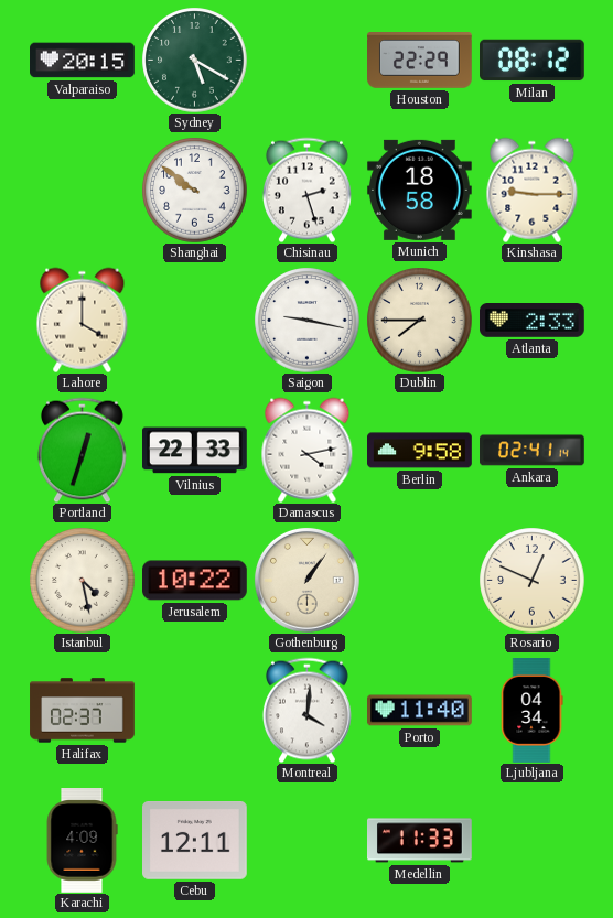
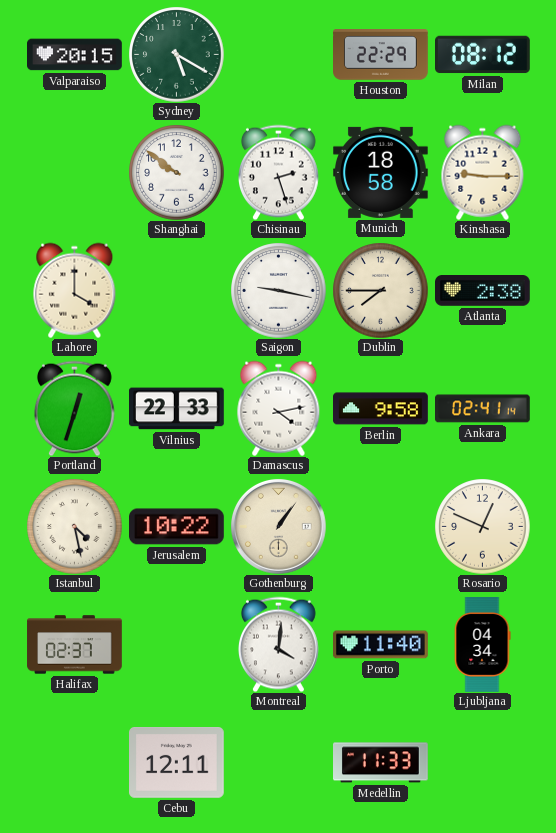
Atlanta: 2:33 -> 2:38 (483, 291)
Karachi: 4:09 -> none (82, 841)
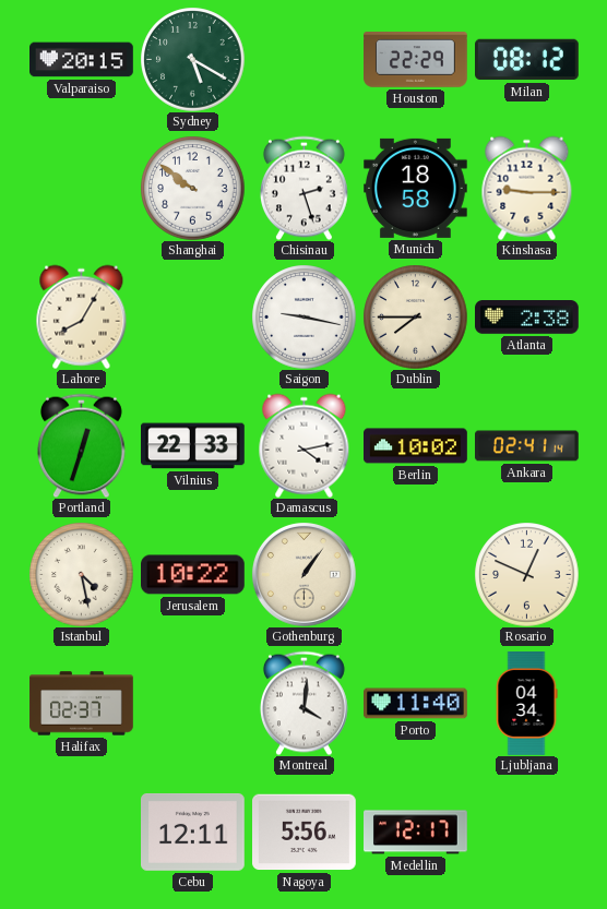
Lahore: 4:00 -> 8:05 (82, 316)
Berlin: 9:58 -> 10:02 (416, 446)
Nagoya: none -> 5:56 (305, 833)
Medellin: 11:33 -> 12:17 (416, 833)
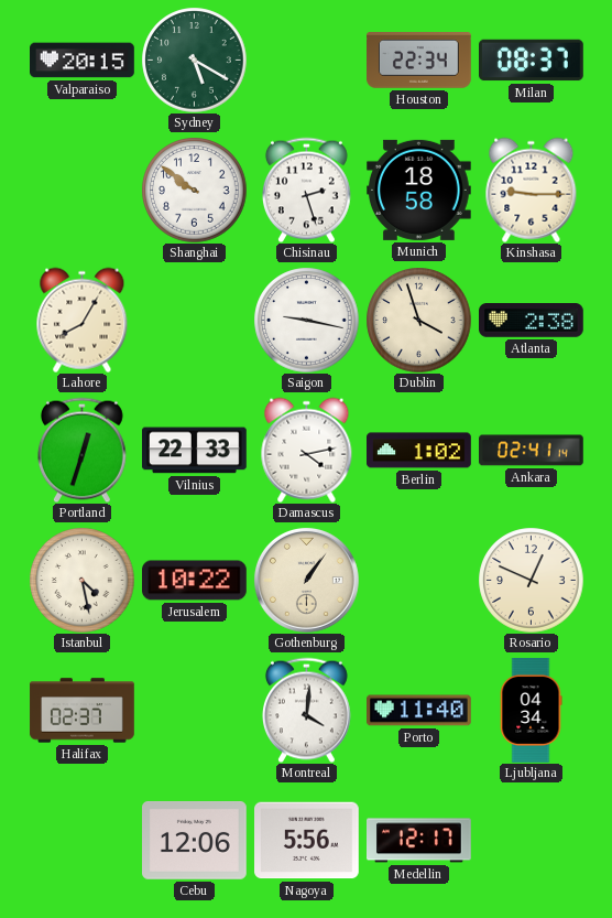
Houston: 22:29 -> 22:34 (419, 61)
Milan: 08:12 -> 08:37 (532, 61)
Dublin: 7:45 -> 3:57 (418, 320)
Berlin: 10:02 -> 1:02 (419, 451)
Cebu: 12:11 -> 12:06 (195, 841)
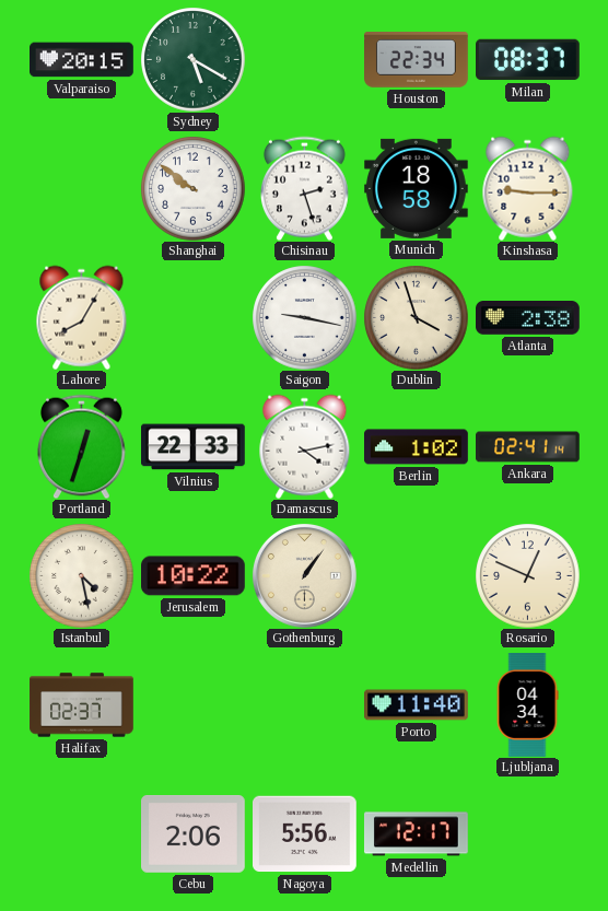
Montreal: 4:01 -> none (306, 710)
Cebu: 12:06 -> 2:06 (194, 834)
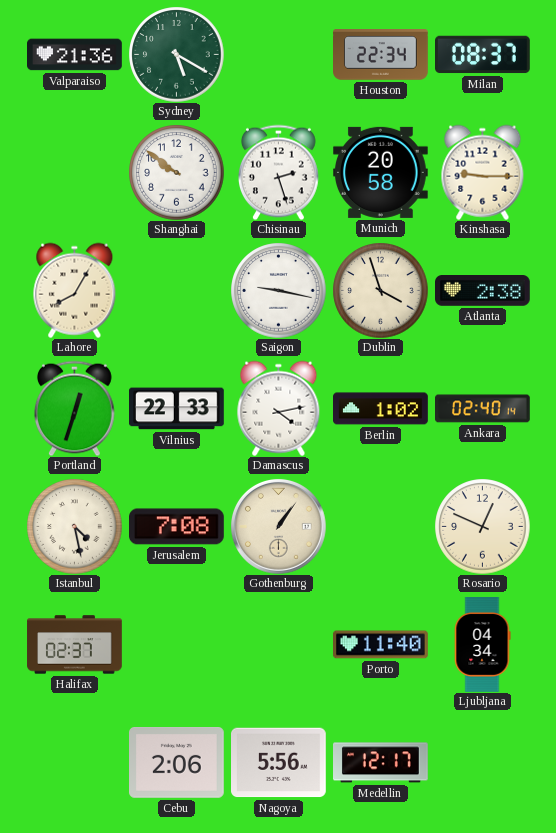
Valparaiso: 20:15 -> 21:36 (75, 55)
Munich: 18:58 -> 20:58 (381, 172)
Ankara: 02:41 -> 02:40 (483, 409)
Jerusalem: 10:22 -> 7:08 (177, 527)
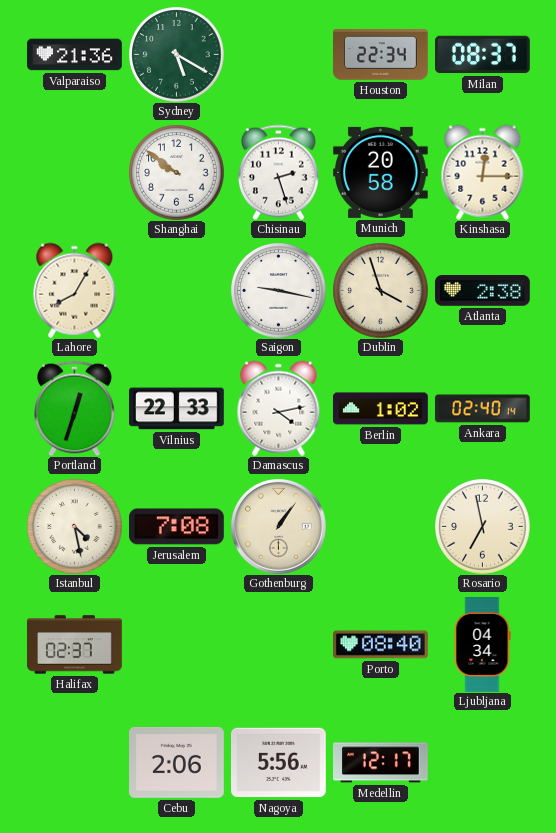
Kinshasa: 9:15 -> 12:15 (483, 172)
Rosario: 12:49 -> 6:58 (482, 526)
Porto: 11:40 -> 08:40 (381, 645)
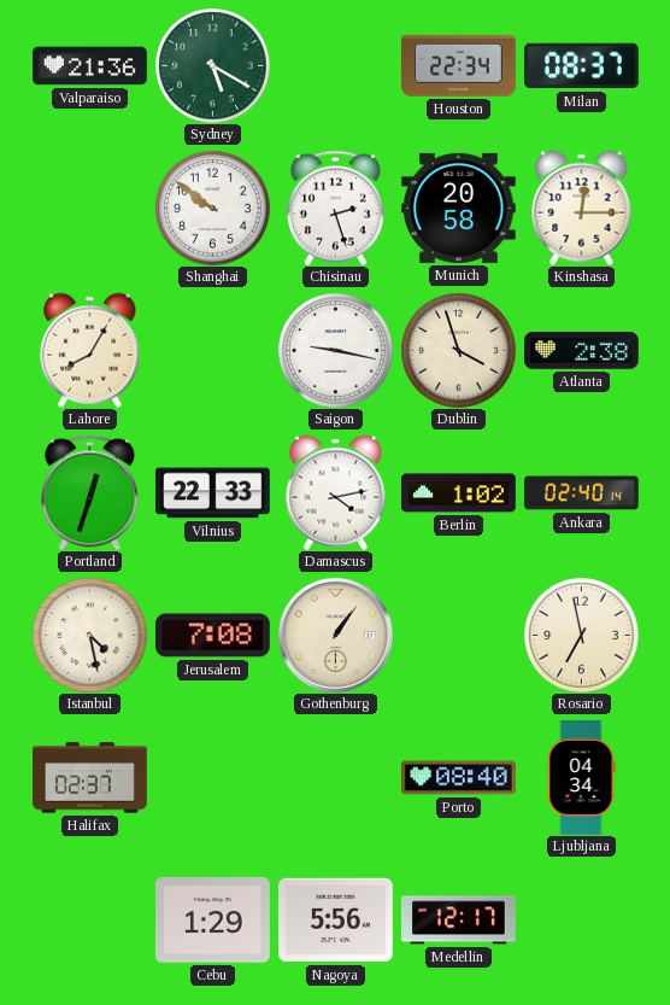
Cebu: 2:06 -> 1:29 (213, 921)
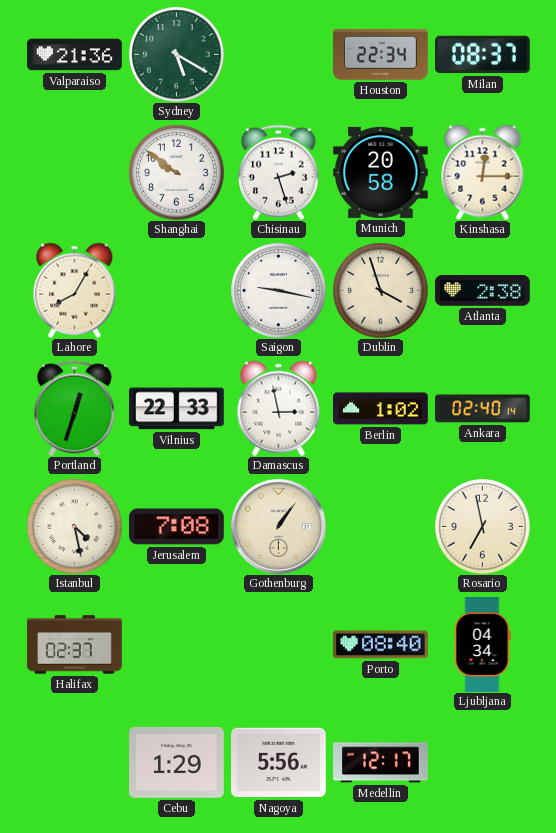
Damascus: 4:13 -> 2:58 (279, 408)
